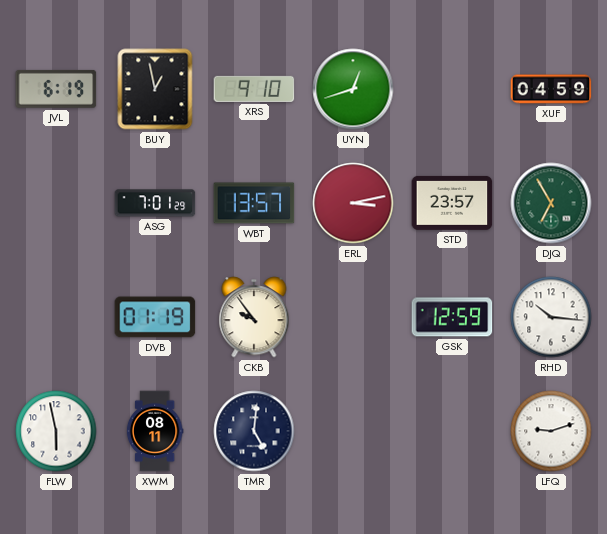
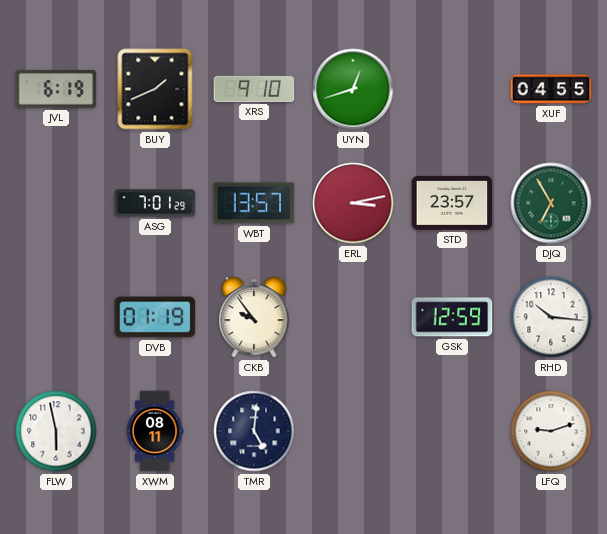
BUY: 12:58 -> 1:41 (155, 89)
XUF: 04:59 -> 04:55 (551, 89)
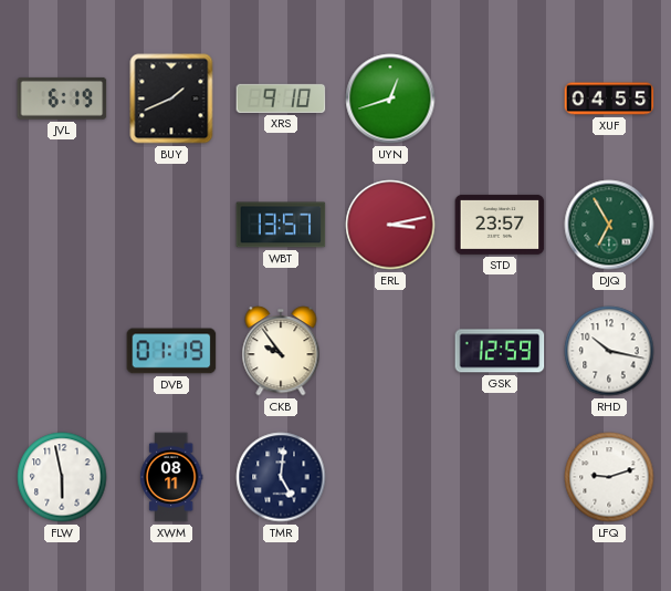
ASG: 7:01 -> none (155, 203)
RHD: 10:16 -> 10:17 (609, 351)
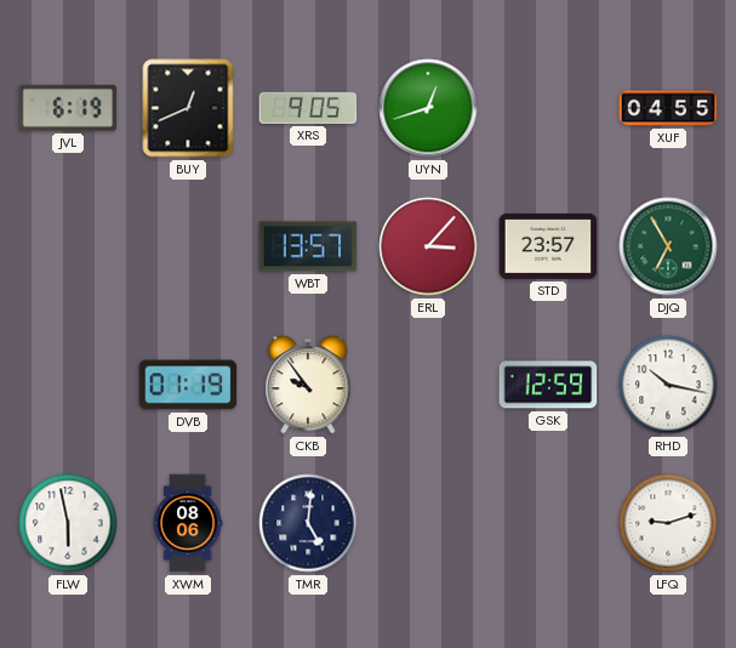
BUY: 1:41 -> 12:41 (188, 108)
XRS: 9:10 -> 9:05 (308, 108)
ERL: 3:13 -> 3:07 (428, 246)
XWM: 08:11 -> 08:06 (188, 523)
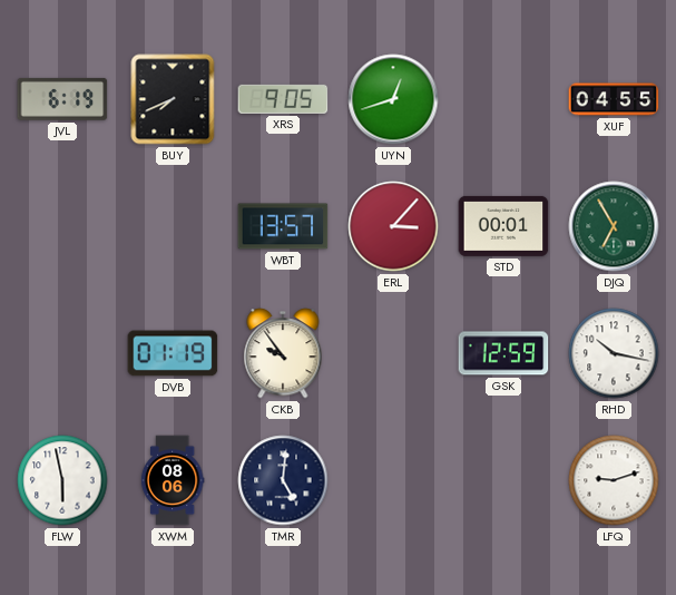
BUY: 12:41 -> 7:41 (173, 99)
STD: 23:57 -> 00:01 (503, 226)
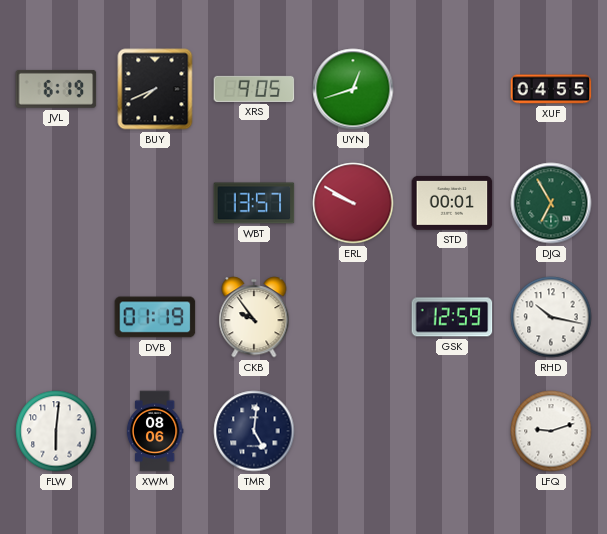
ERL: 3:07 -> 9:50 (353, 203)
FLW: 5:58 -> 6:01 (56, 431)
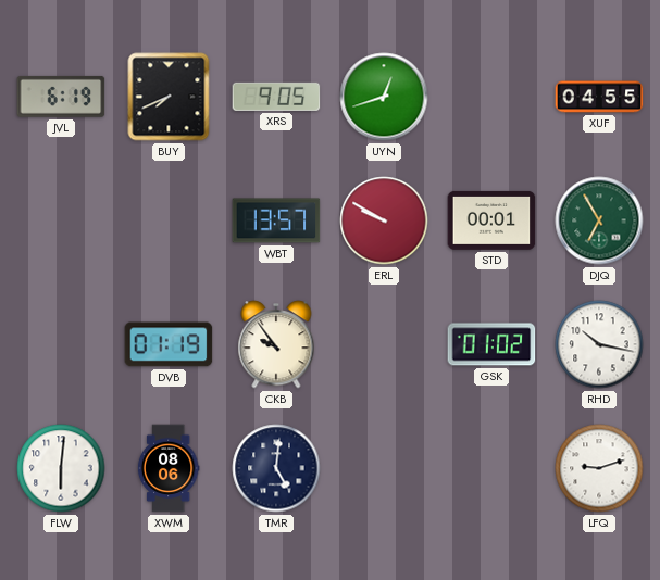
GSK: 12:59 -> 01:02 (491, 344)
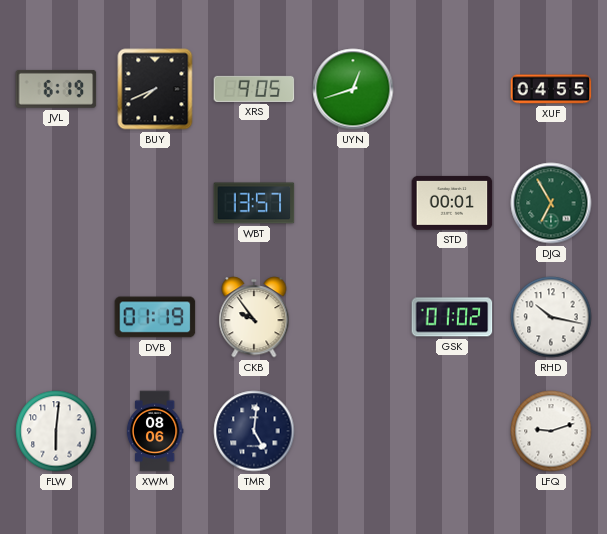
ERL: 9:50 -> none (384, 220)
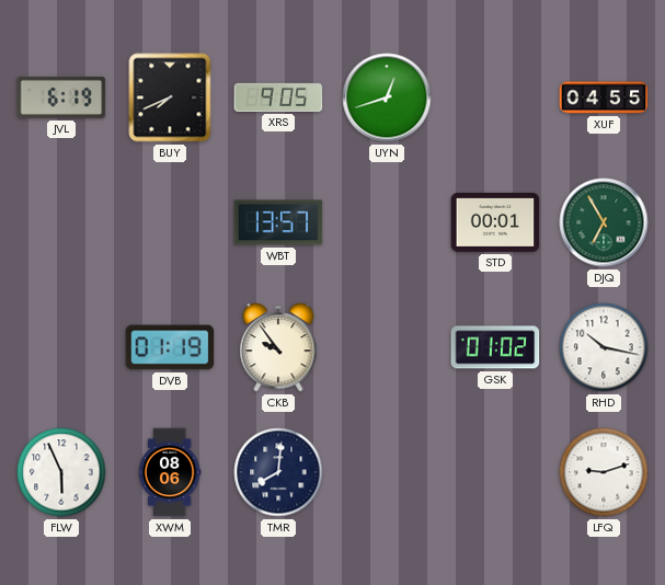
FLW: 6:01 -> 5:56 (61, 472)
TMR: 5:01 -> 8:01 (278, 472)
